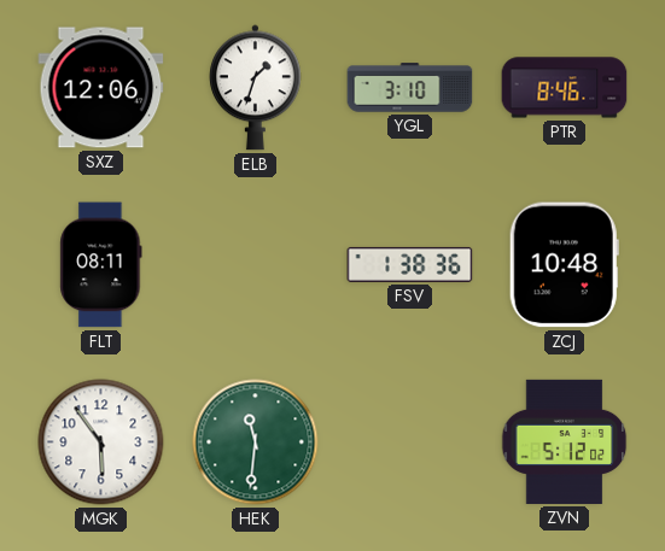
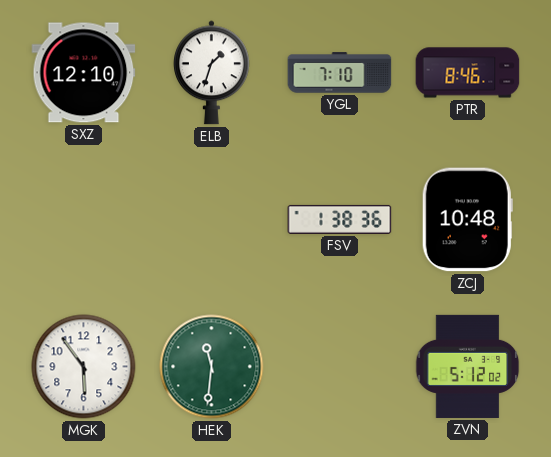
SXZ: 12:06 -> 12:10 (84, 73)
YGL: 3:10 -> 7:10 (340, 73)
FLT: 08:11 -> none (101, 265)
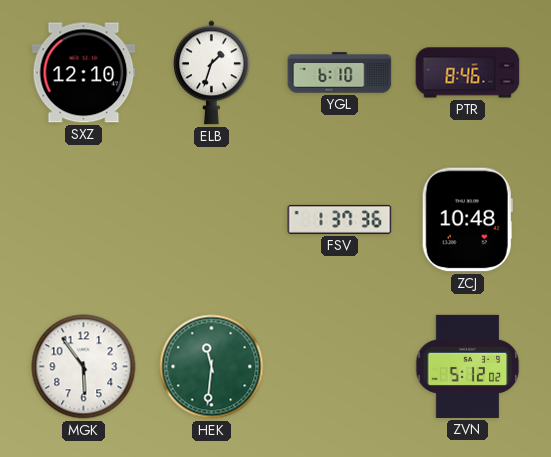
YGL: 7:10 -> 6:10 (340, 73)
FSV: 1:38 -> 1:37 (340, 219)
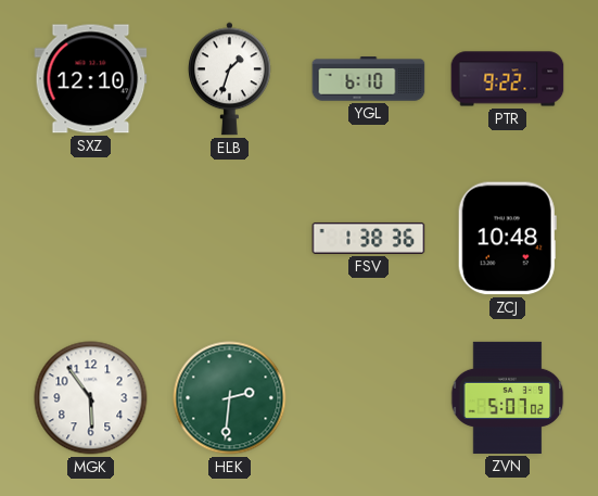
PTR: 8:46 -> 9:22 (508, 79)
FSV: 1:37 -> 1:38 (369, 238)
HEK: 11:31 -> 2:31 (230, 398)
ZVN: 5:12 -> 5:07 (508, 397)
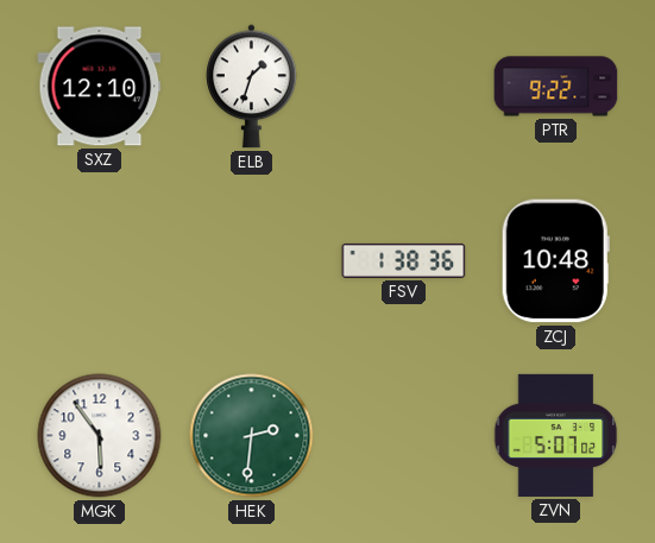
YGL: 6:10 -> none (369, 79)
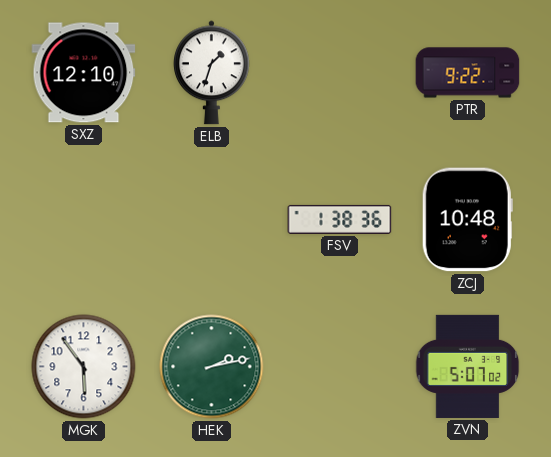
HEK: 2:31 -> 2:13 (212, 367)
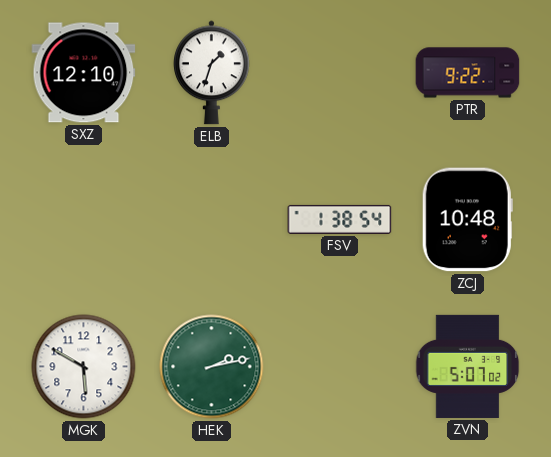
FSV: 1:38:36 -> 1:38:54 (340, 219)
MGK: 5:54 -> 5:50 (84, 367)
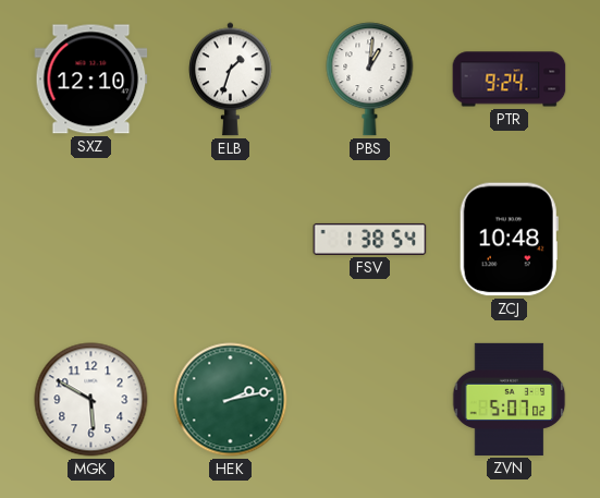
PBS: none -> 1:01 (370, 80)
PTR: 9:22 -> 9:24 (510, 80)
